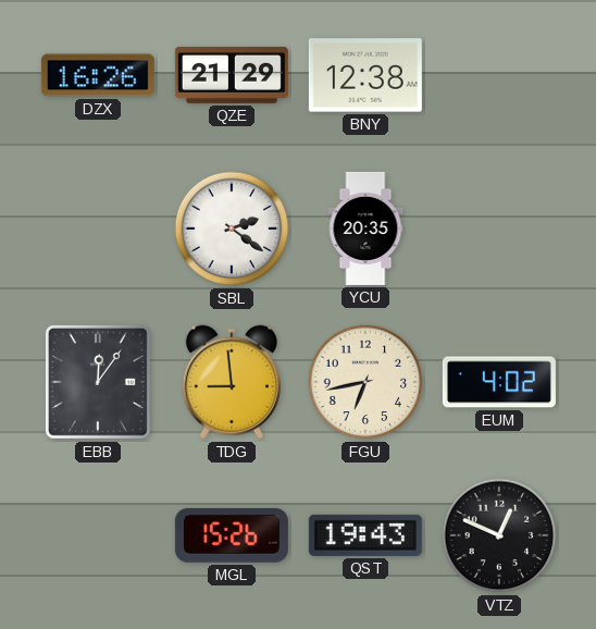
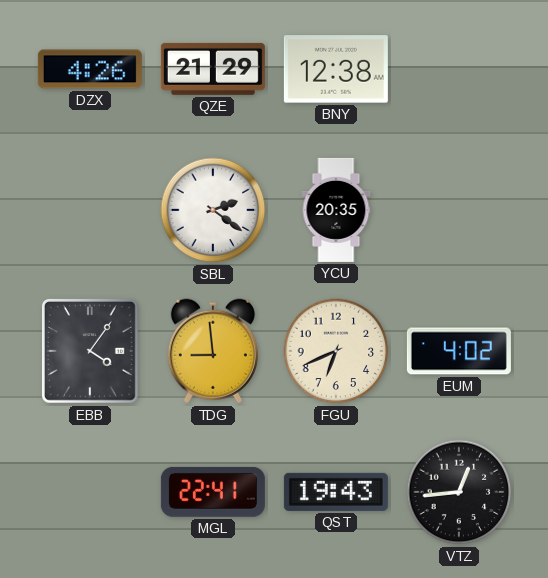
DZX: 16:26 -> 4:26 (90, 69)
EBB: 12:06 -> 4:06 (90, 351)
FGU: 6:43 -> 6:41 (336, 351)
MGL: 15:26 -> 22:41 (213, 492)
VTZ: 12:49 -> 12:44 (459, 492)
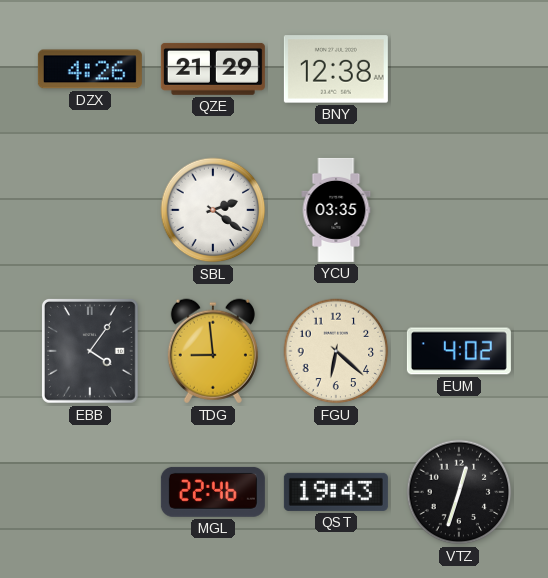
YCU: 20:35 -> 03:35 (336, 210)
FGU: 6:41 -> 6:22 (336, 351)
MGL: 22:41 -> 22:46 (213, 492)
VTZ: 12:44 -> 12:33 (459, 492)
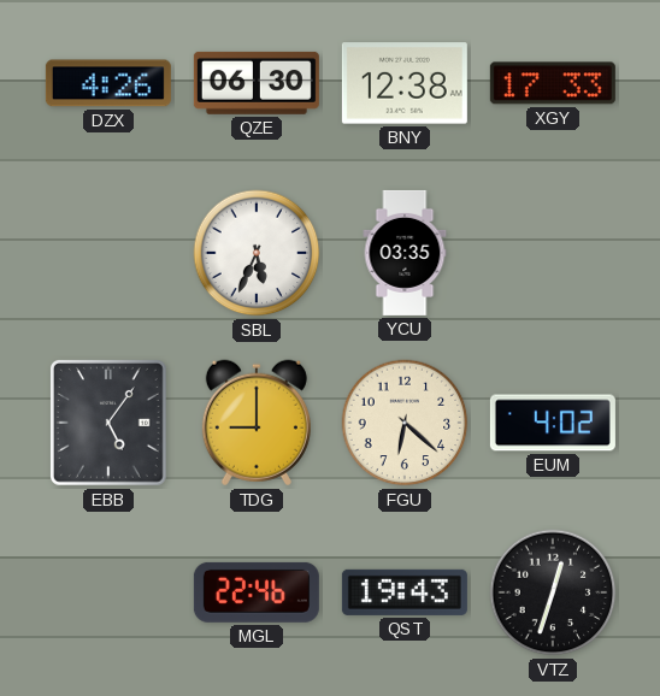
QZE: 21:29 -> 06:30 (257, 83)
XGY: none -> 17:33 (553, 83)
SBL: 2:21 -> 5:34 (257, 253)
EBB: 4:06 -> 5:06 (108, 423)
TDG: 8:59 -> 9:00 (257, 423)
